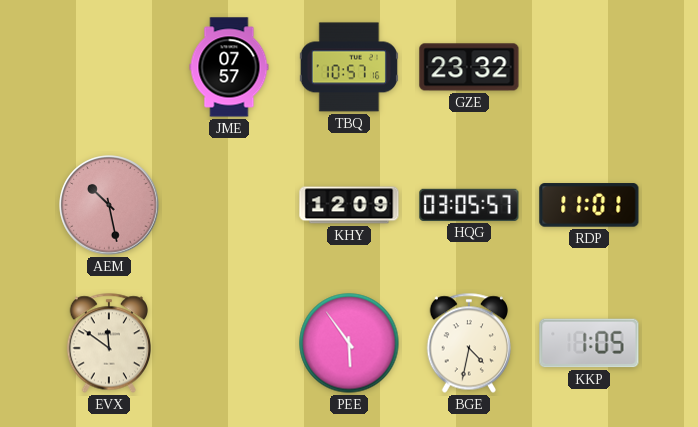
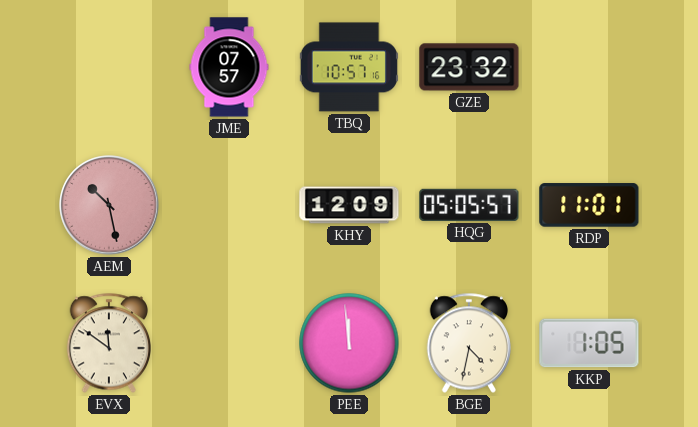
HQG: 03:05 -> 05:05 (469, 205)
PEE: 5:54 -> 11:59 (349, 343)
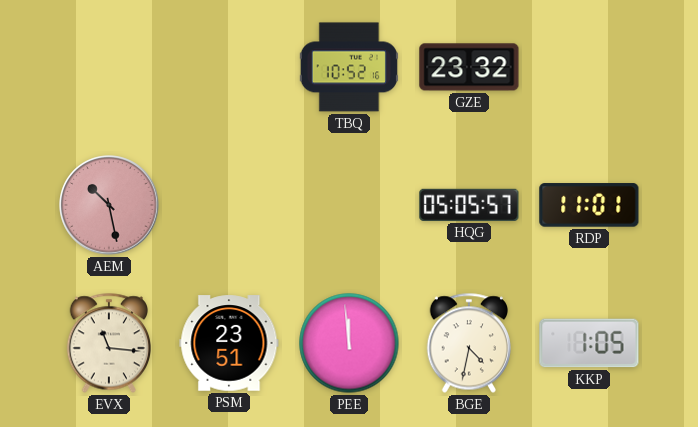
JME: 07:57 -> none (229, 67)
TBQ: 10:57 -> 10:52 (349, 67)
KHY: 12:09 -> none (349, 205)
EVX: 11:51 -> 11:16 (108, 343)
PSM: none -> 23:51 (229, 343)
